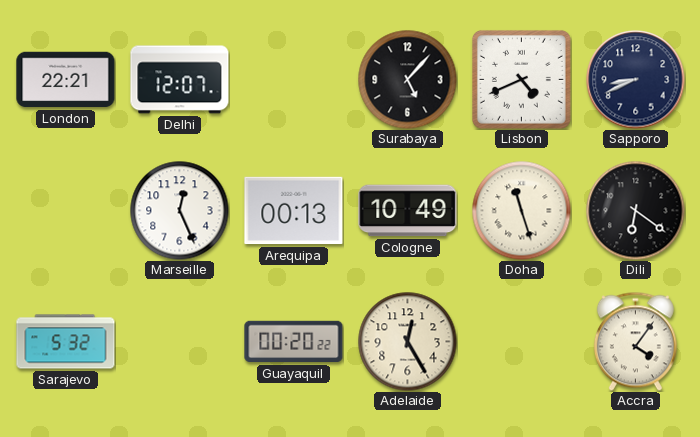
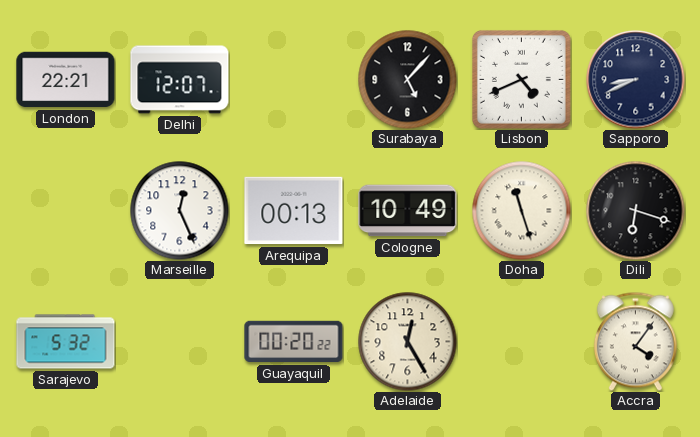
Dili: 6:21 -> 6:18 (636, 211)
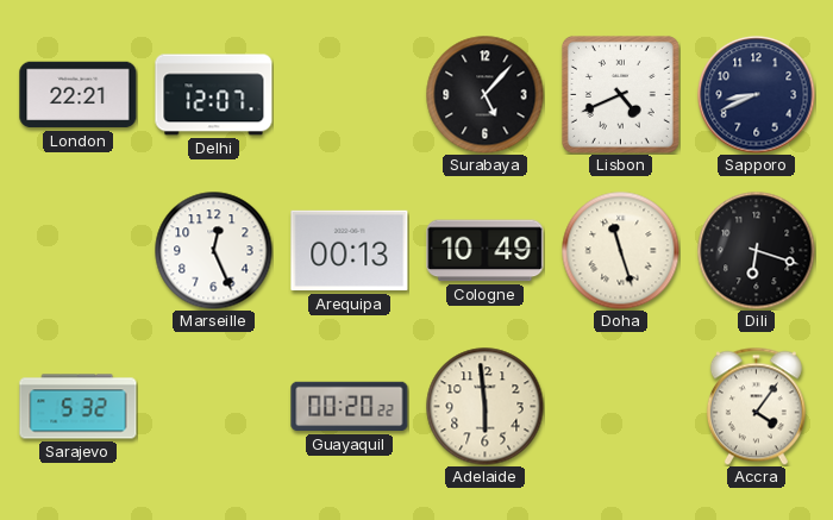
Adelaide: 12:25 -> 5:59 (486, 407)
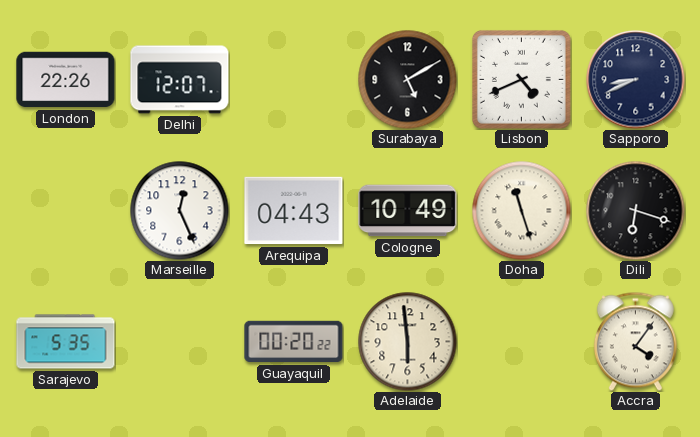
London: 22:21 -> 22:26 (66, 80)
Surabaya: 5:07 -> 5:10 (408, 80)
Arequipa: 00:13 -> 04:43 (294, 211)
Sarajevo: 5:32 -> 5:35 (66, 342)
